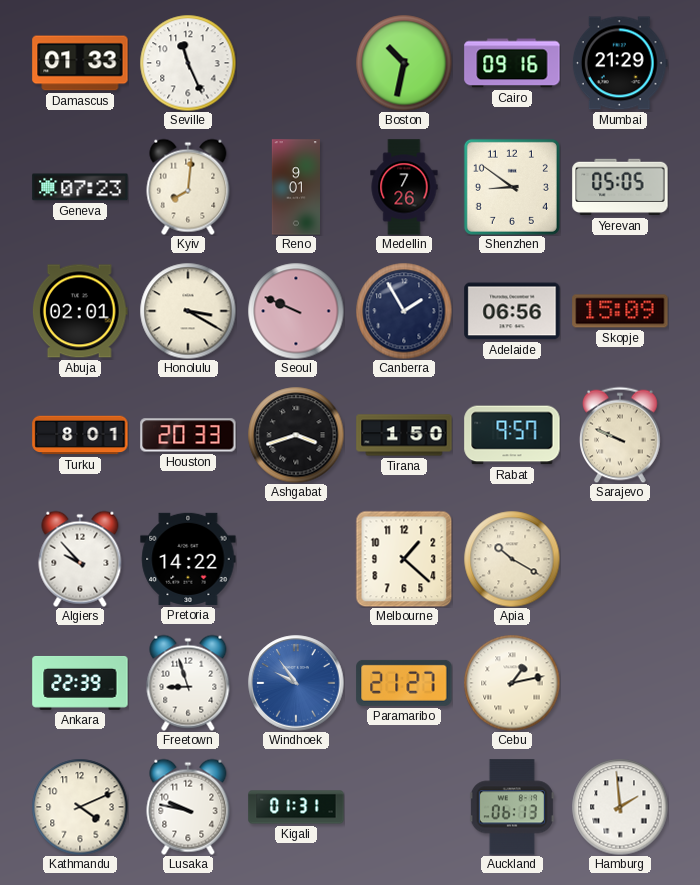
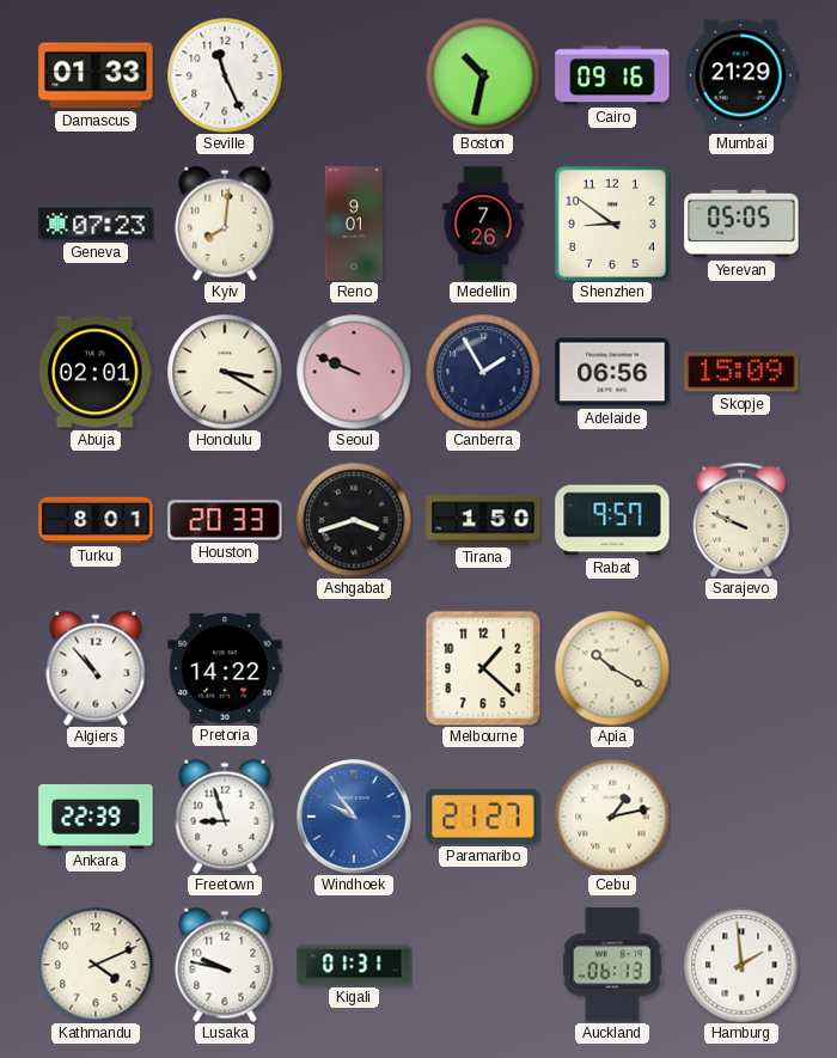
Algiers: 9:53 -> 10:53 (96, 668)
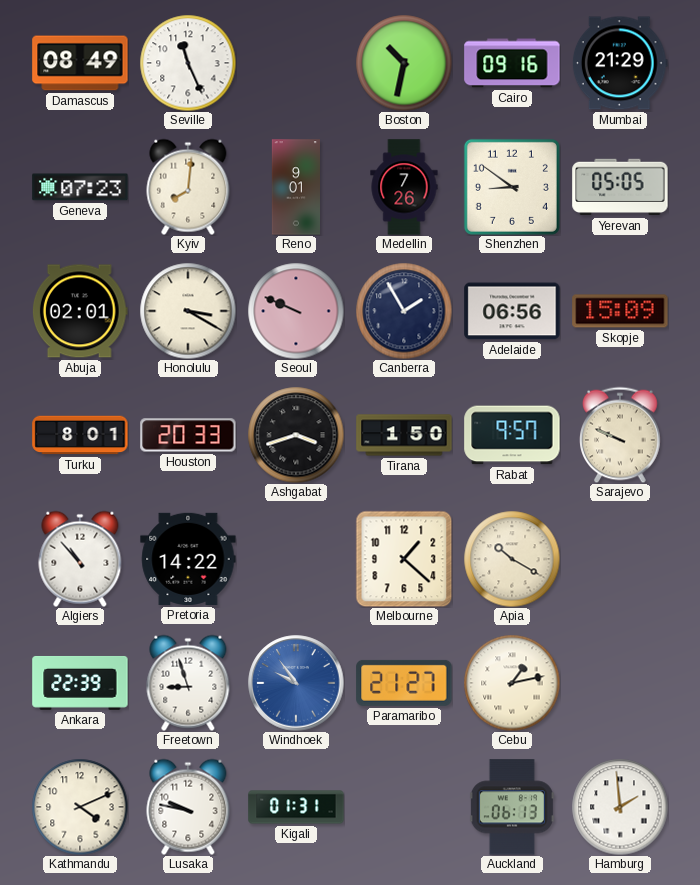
Damascus: 01:33 -> 08:49 (80, 63)
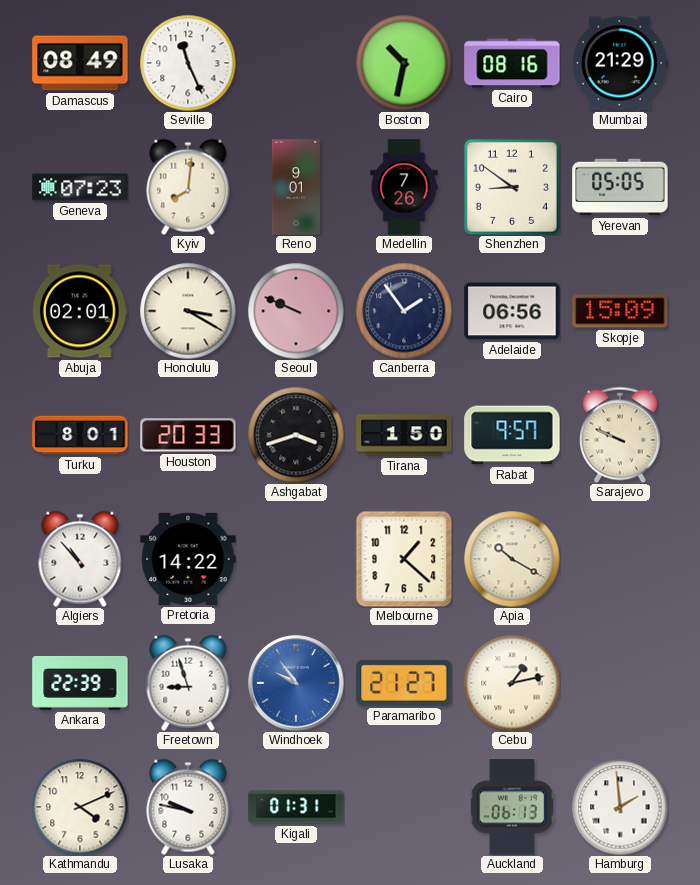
Cairo: 09:16 -> 08:16 (512, 63)
Canberra: 1:55 -> 1:54 (404, 311)
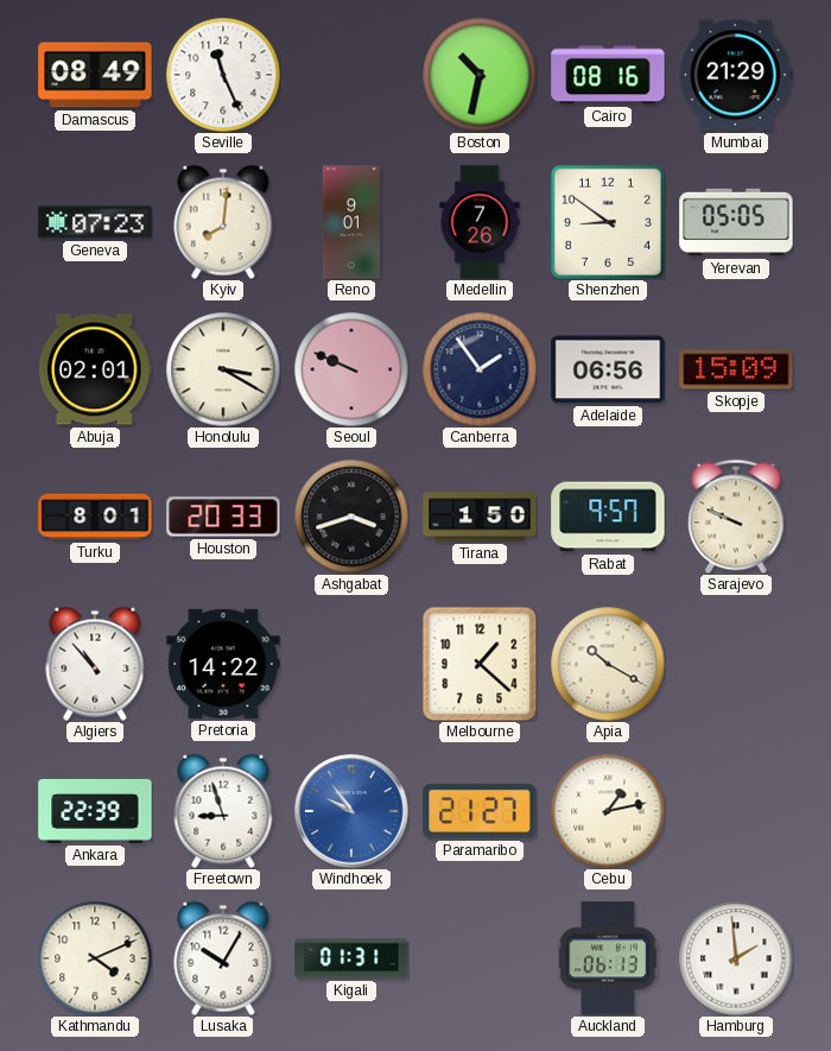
Lusaka: 9:47 -> 10:05 (223, 958)
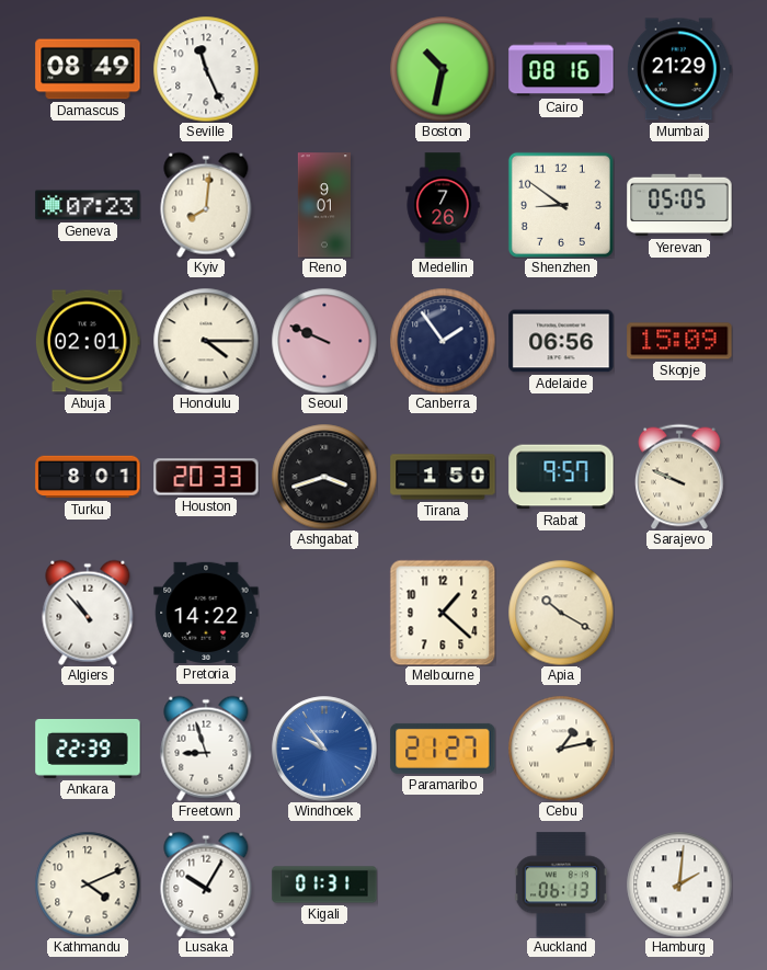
Honolulu: 3:20 -> 4:15 (206, 341)
Hamburg: 1:59 -> 2:01 (679, 885)
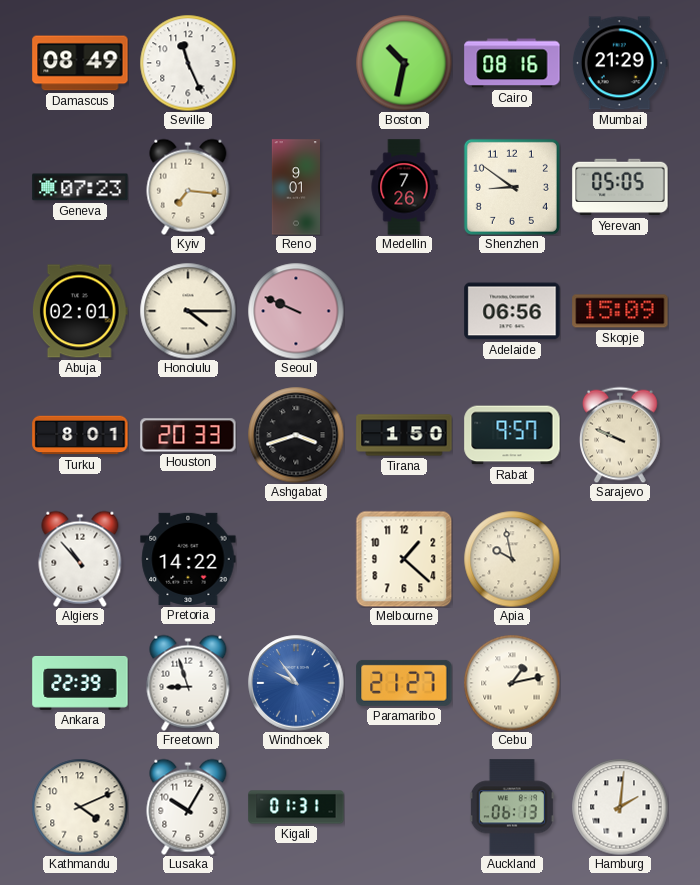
Kyiv: 8:01 -> 7:16 (188, 187)
Canberra: 1:54 -> none (443, 341)
Apia: 10:20 -> 9:58 (512, 559)
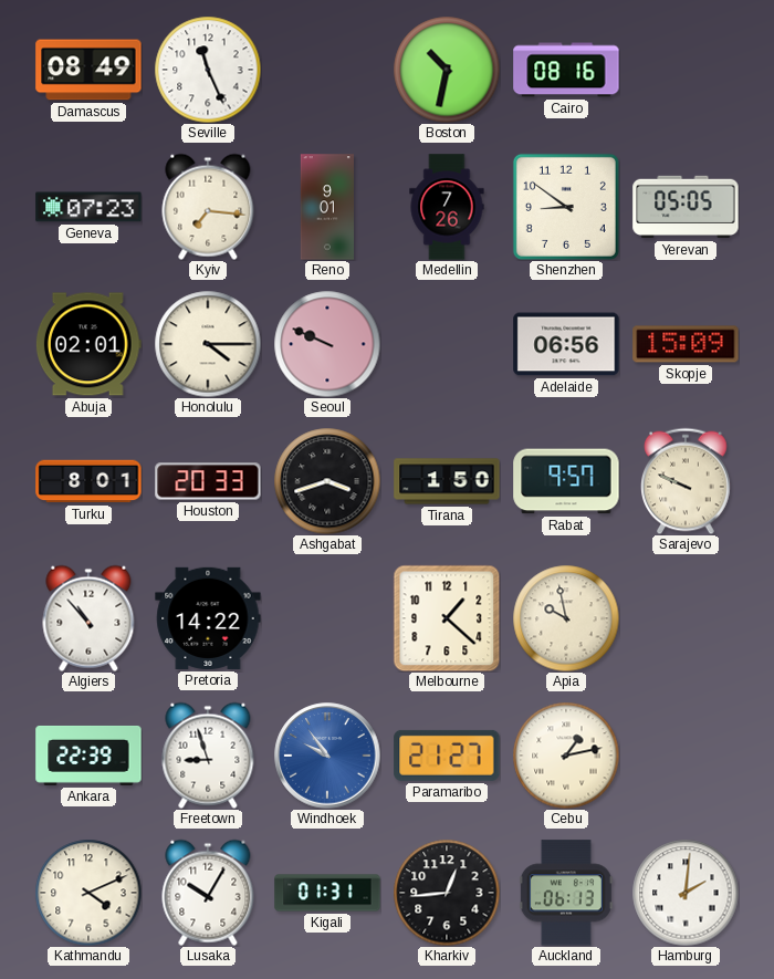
Mumbai: 21:29 -> none (620, 63)
Kharkiv: none -> 12:44 (447, 893)
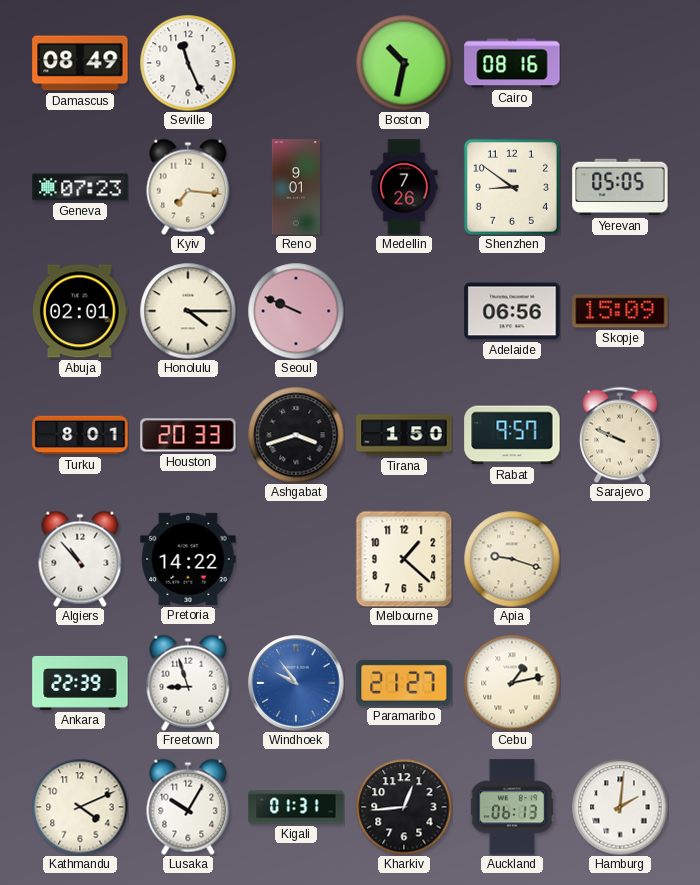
Apia: 9:58 -> 9:18 (512, 559)
